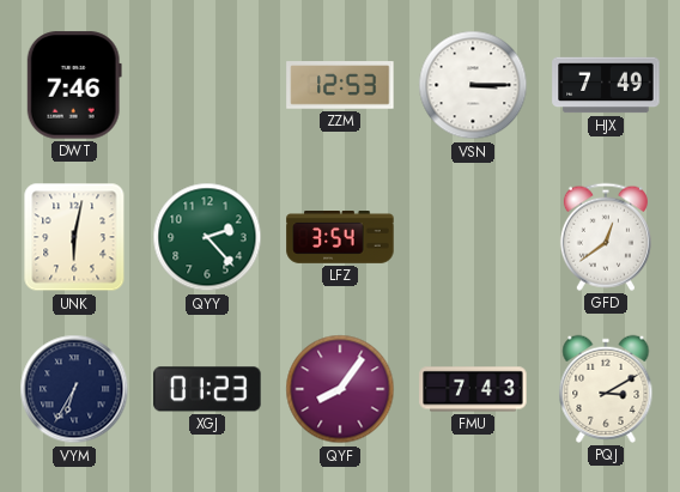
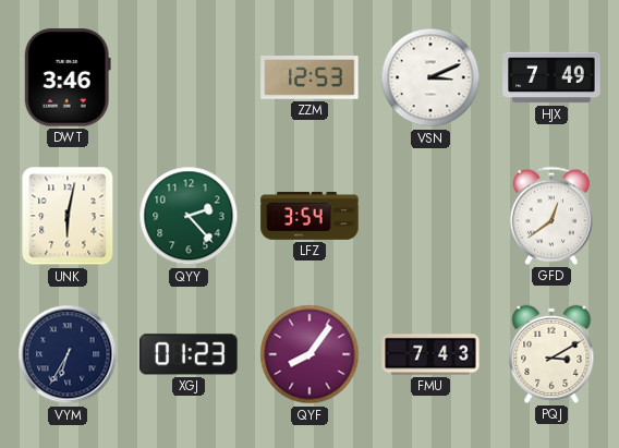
DWT: 7:46 -> 3:46 (68, 77)
VSN: 3:15 -> 3:11 (430, 77)
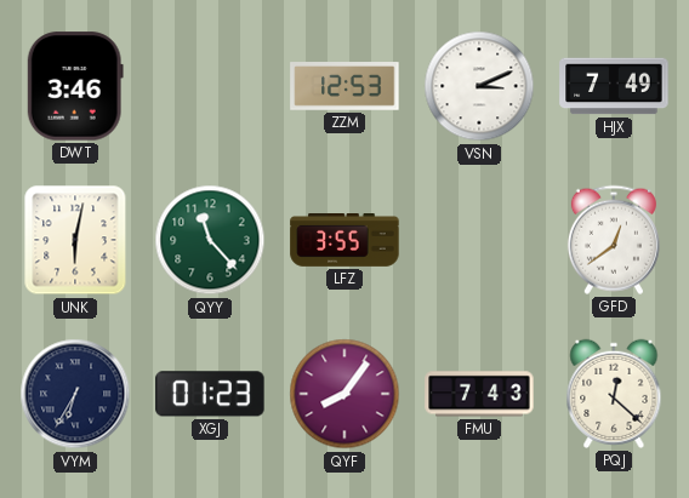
QYY: 2:23 -> 11:23 (210, 240)
LFZ: 3:54 -> 3:55 (344, 241)
PQJ: 3:10 -> 12:22 (614, 394)
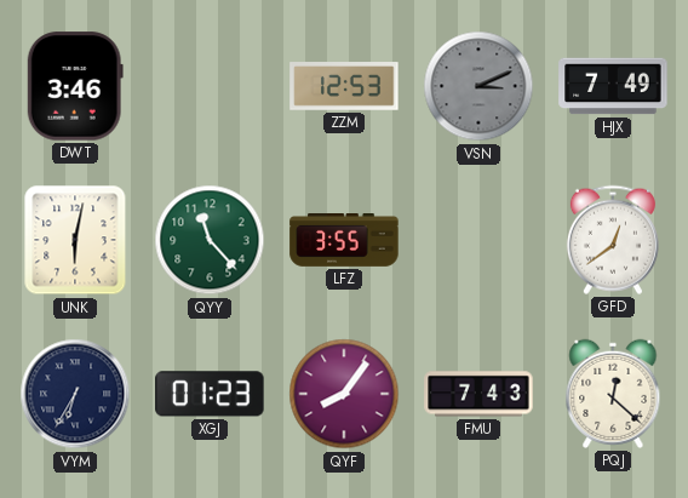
VSN dial: white -> grey (478, 86)
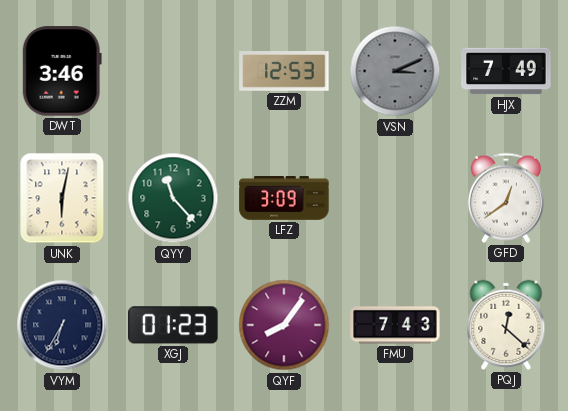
LFZ: 3:55 -> 3:09 (284, 199)
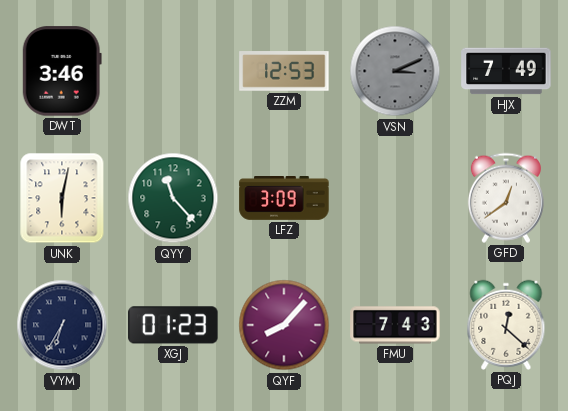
QYF: 8:06 -> 8:07 (284, 325)
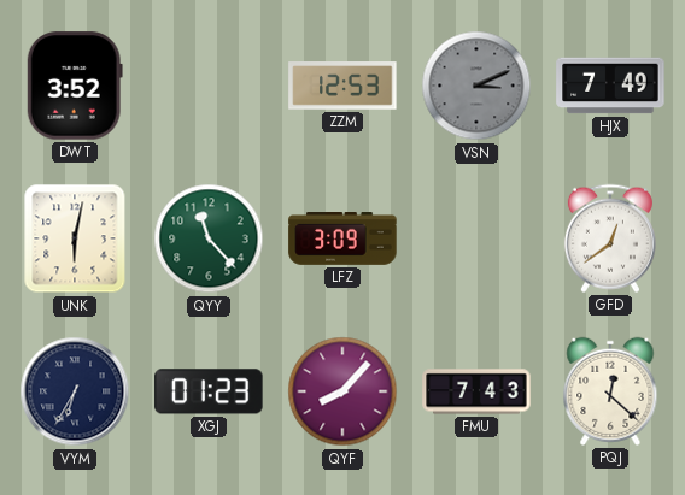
DWT: 3:46 -> 3:52 (75, 86)
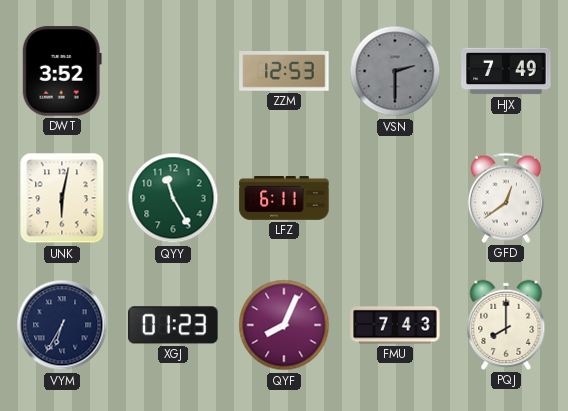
VSN: 3:11 -> 2:30 (395, 71)
QYY: 11:23 -> 11:25 (173, 198)
LFZ: 3:09 -> 6:11 (284, 199)
QYF: 8:07 -> 8:04 (284, 325)
PQJ: 12:22 -> 8:00 (506, 325)
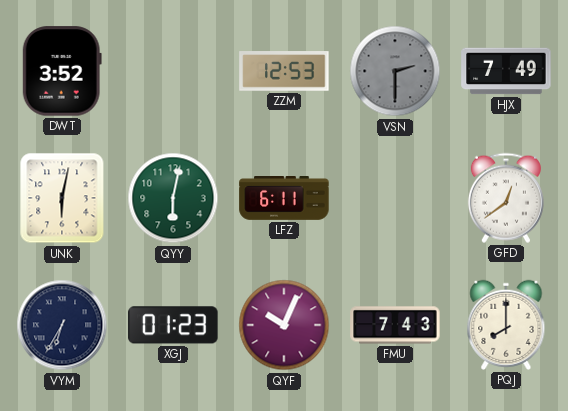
QYY: 11:25 -> 6:02 (173, 198)
QYF: 8:04 -> 10:04 (284, 325)
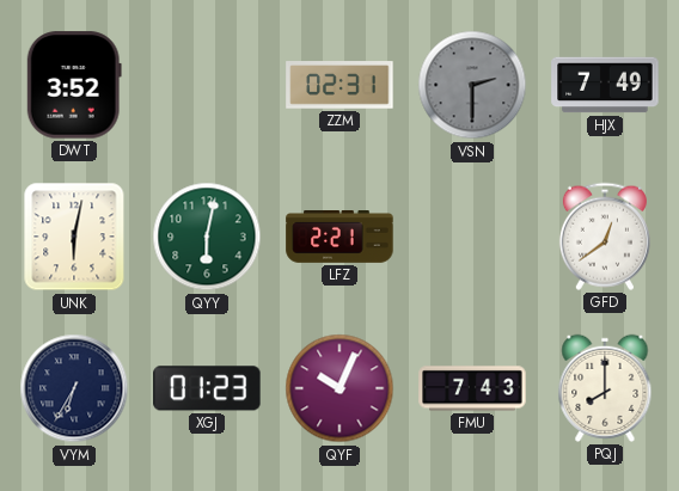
ZZM: 12:53 -> 02:31 (339, 85)
LFZ: 6:11 -> 2:21 (339, 238)
